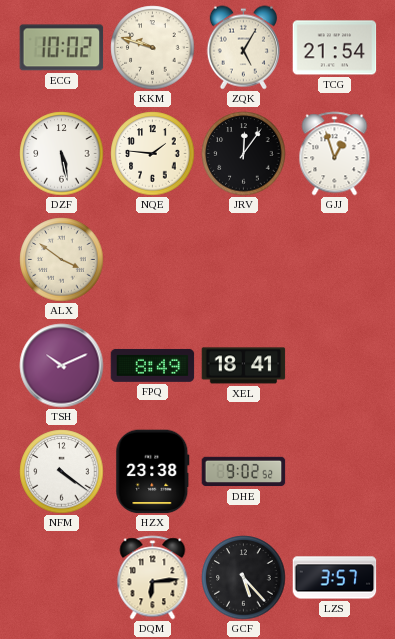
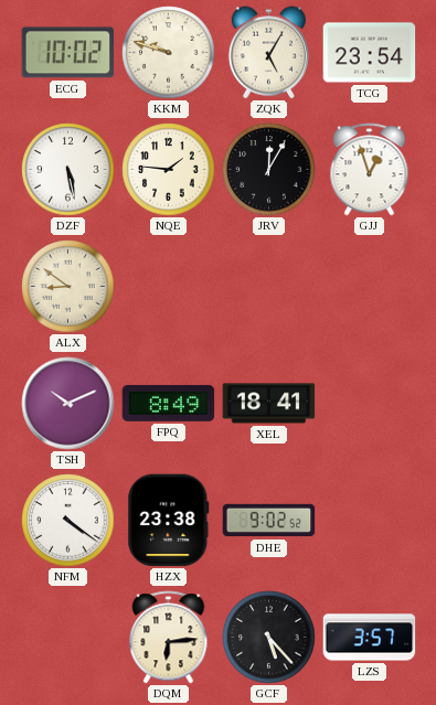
TCG: 21:54 -> 23:54 (370, 53)
JRV: 12:06 -> 12:05 (269, 170)
ALX: 3:51 -> 8:51 (68, 287)
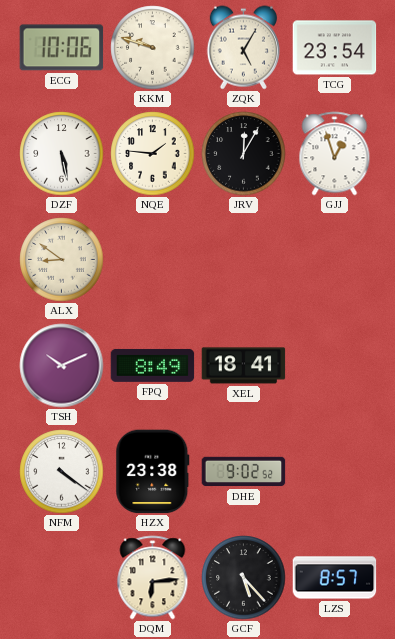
ECG: 10:02 -> 10:06 (62, 48)
LZS: 3:57 -> 8:57 (335, 578)
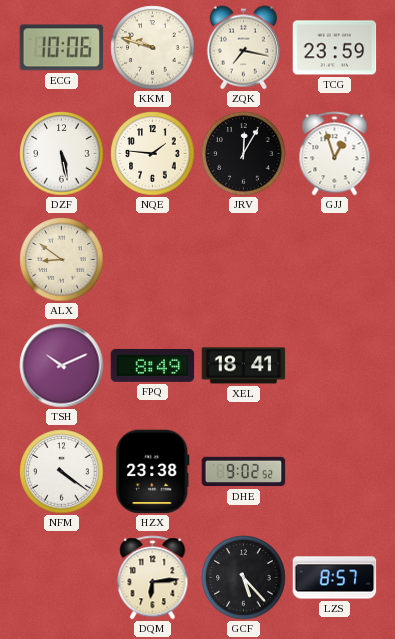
ZQK: 5:05 -> 7:17 (243, 48)
TCG: 23:54 -> 23:59 (335, 48)
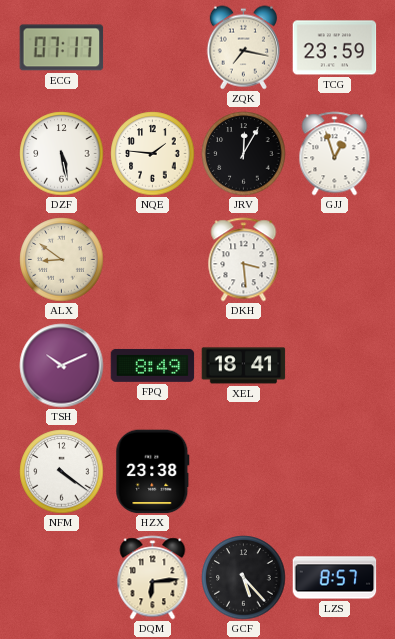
ECG: 10:06 -> 07:17 (62, 48)
KKM: 9:48 -> none (153, 48)
DKH: none -> 3:29 (244, 260)
DHE: 9:02 -> none (244, 472)
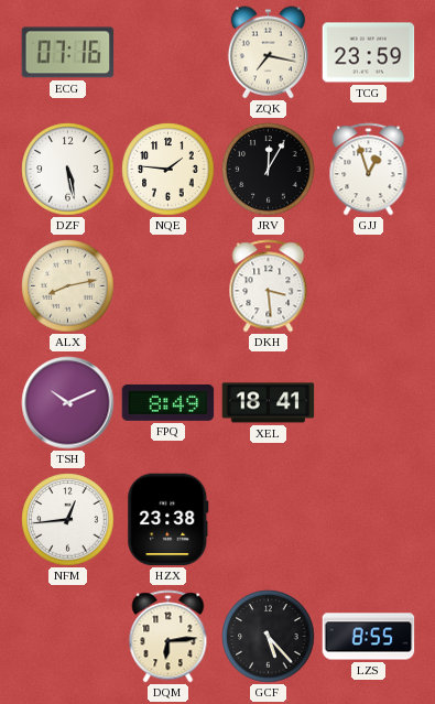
ECG: 07:17 -> 07:16 (68, 53)
ALX: 8:51 -> 8:13 (68, 286)
NFM: 4:21 -> 12:44 (68, 520)
LZS: 8:57 -> 8:55 (369, 637)
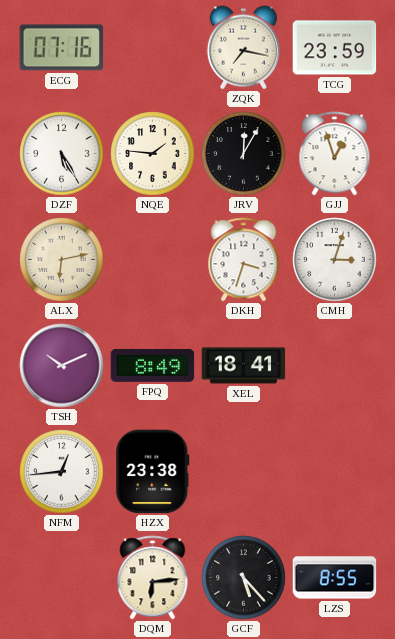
DZF: 5:28 -> 5:25 (62, 154)
ALX: 8:13 -> 6:13 (62, 260)
DKH: 3:29 -> 3:33 (244, 260)
CMH: none -> 3:03 (335, 260)
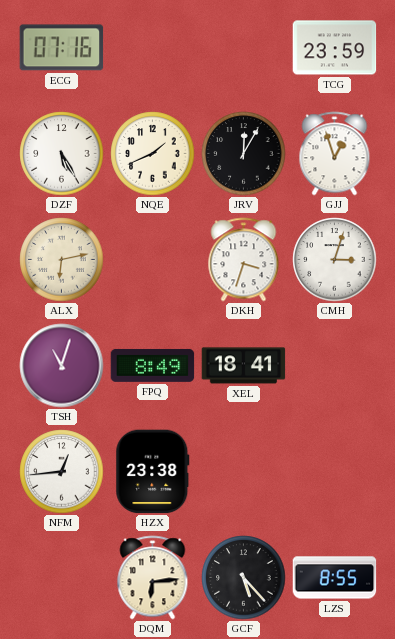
ZQK: 7:17 -> none (243, 48)
NQE: 1:46 -> 1:41 (153, 154)
TSH: 10:11 -> 11:03 (62, 366)
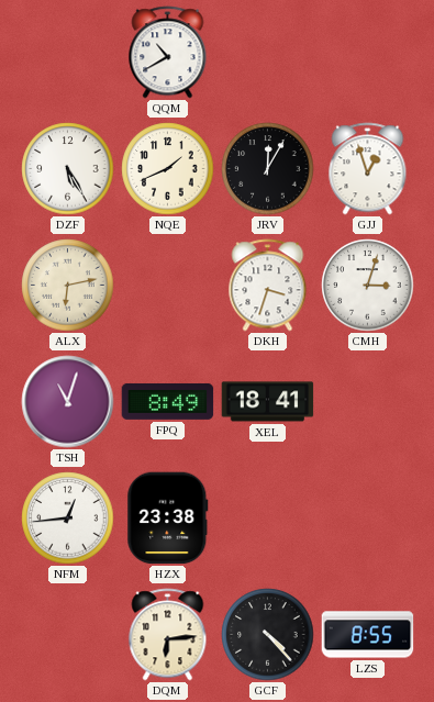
ECG: 07:16 -> none (62, 48)
QQM: none -> 10:40 (168, 53)
TCG: 23:59 -> none (335, 48)
GCF: 5:23 -> 4:23 (268, 635)
